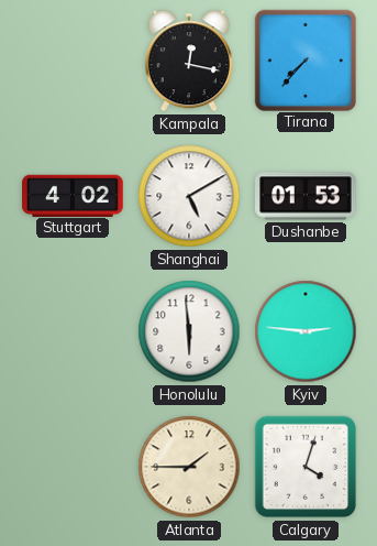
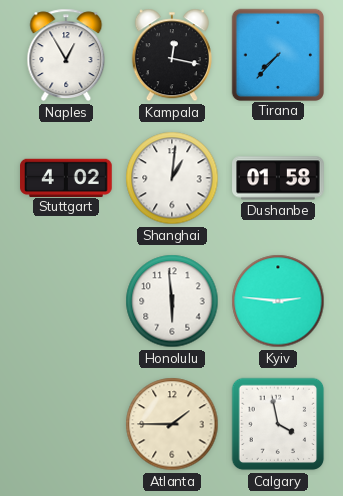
Naples: none -> 12:55 (66, 55)
Shanghai: 5:10 -> 1:01 (172, 178)
Dushanbe: 01:53 -> 01:58 (278, 178)
Calgary: 4:03 -> 3:58 (278, 424)
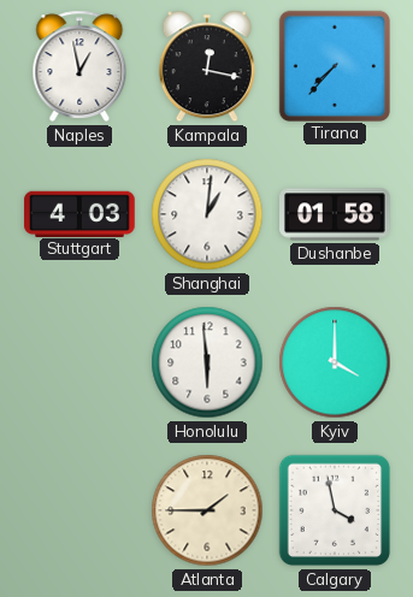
Naples: 12:55 -> 12:58 (79, 66)
Stuttgart: 4:02 -> 4:03 (79, 213)
Kyiv: 2:46 -> 4:00 (335, 362)
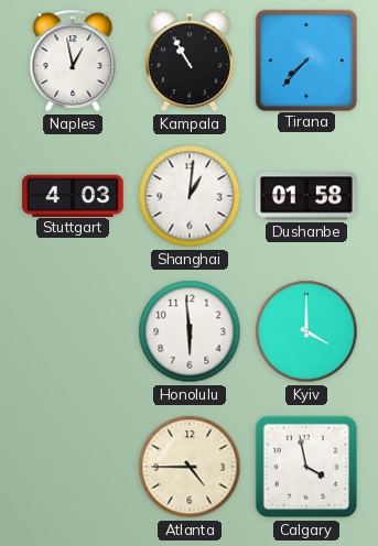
Kampala: 12:17 -> 10:55 (190, 61)
Atlanta: 1:45 -> 4:45 (190, 467)
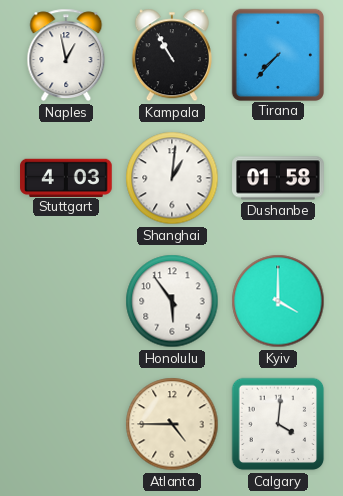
Honolulu: 5:59 -> 5:54 (172, 301)
Calgary: 3:58 -> 4:01 (278, 424)
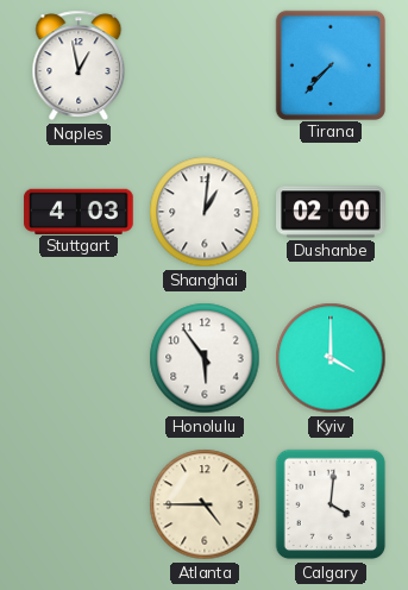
Kampala: 10:55 -> none (172, 55)
Dushanbe: 01:58 -> 02:00 (331, 212)
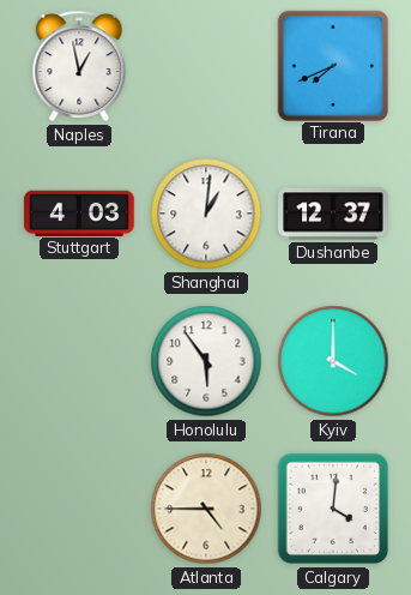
Tirana: 7:37 -> 7:41 (332, 65)
Dushanbe: 02:00 -> 12:37 (333, 214)
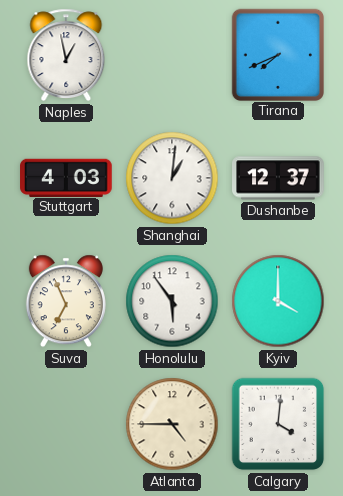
Suva: none -> 6:56 (66, 301)
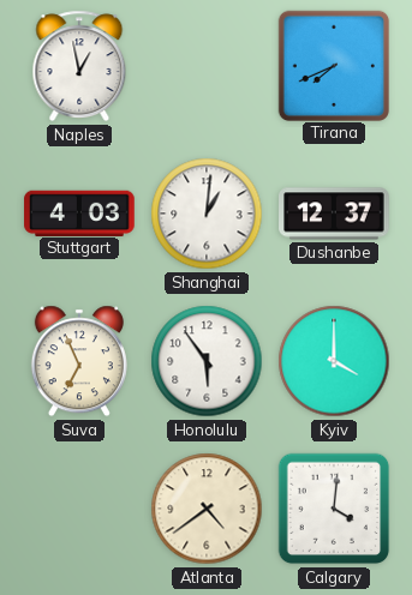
Atlanta: 4:45 -> 4:39 (207, 509)
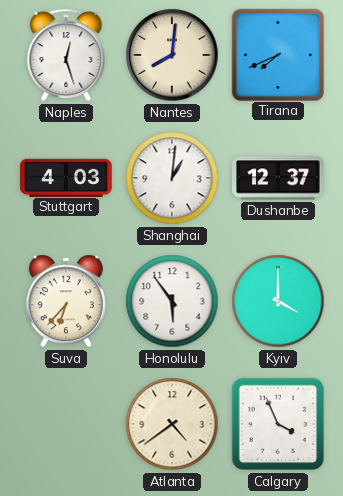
Naples: 12:58 -> 12:27 (66, 55)
Nantes: none -> 8:01 (172, 55)
Suva: 6:56 -> 6:37 (66, 301)
Calgary: 4:01 -> 3:56 (278, 424)
